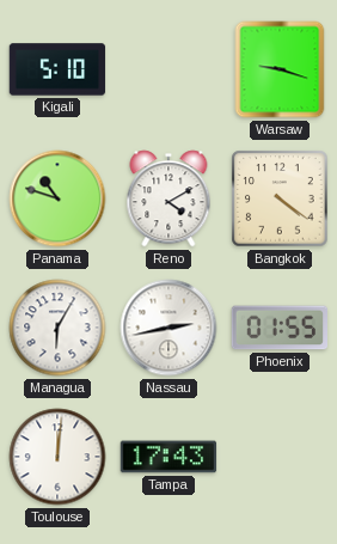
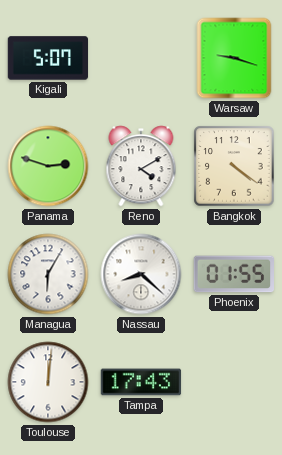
Kigali: 5:10 -> 5:07 (48, 58)
Panama: 10:48 -> 2:48 (48, 166)
Nassau: 2:43 -> 8:22 (141, 274)
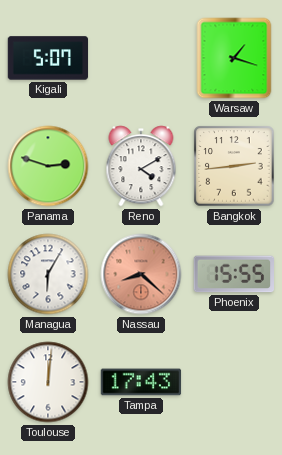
Warsaw: 9:18 -> 1:18 (234, 58)
Bangkok: 4:21 -> 2:44 (234, 166)
Nassau dial: white -> salmon (141, 274)
Phoenix: 01:55 -> 15:55 (233, 274)
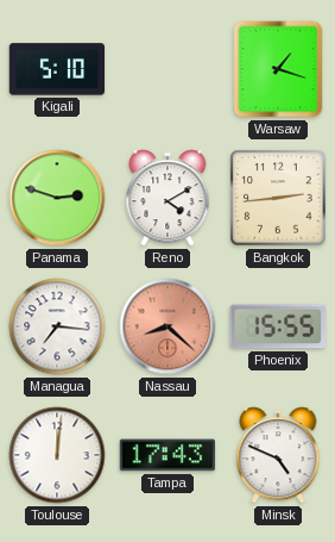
Kigali: 5:07 -> 5:10 (57, 69)
Managua: 6:05 -> 7:16 (57, 326)
Minsk: none -> 4:49 (278, 455)
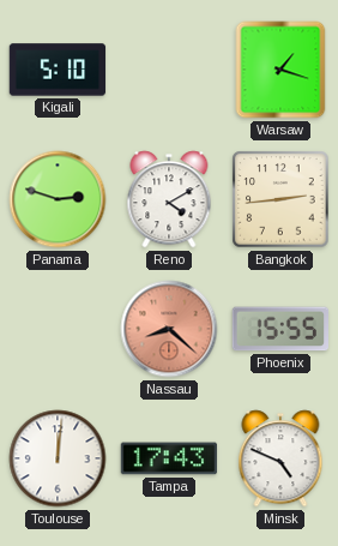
Managua: 7:16 -> none (57, 326)
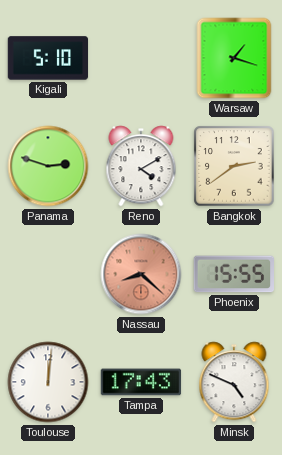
Bangkok: 2:44 -> 2:39 (234, 166)
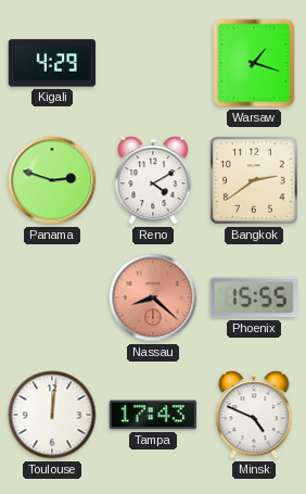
Kigali: 5:10 -> 4:29 (52, 63)
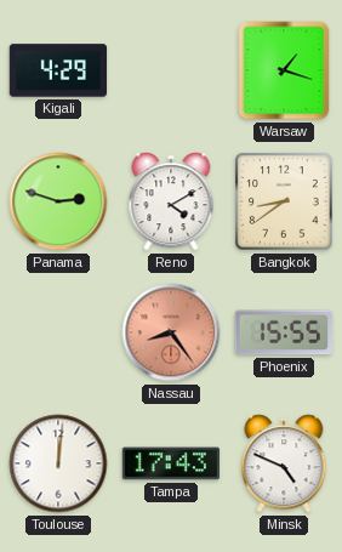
Bangkok: 2:39 -> 8:39 (284, 201)
Nassau: 8:22 -> 8:24 (171, 332)
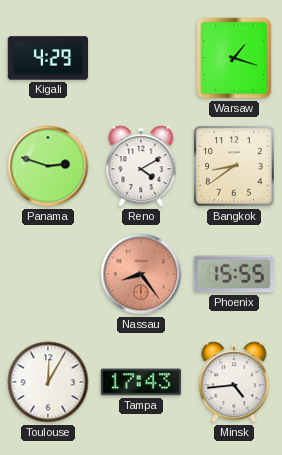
Toulouse: 12:01 -> 12:05 (48, 382)
Minsk: 4:49 -> 4:44 (234, 382)
